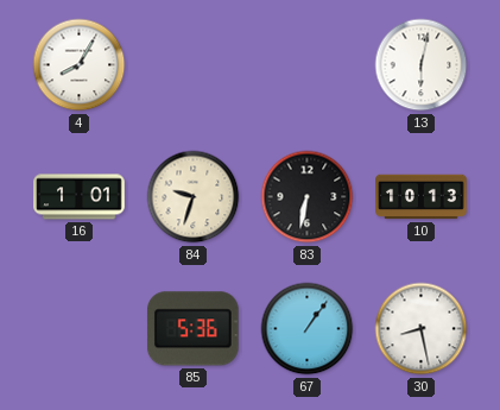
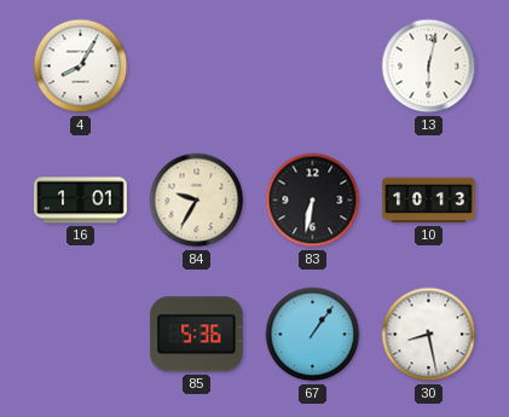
84: 9:33 -> 9:35 (197, 201)
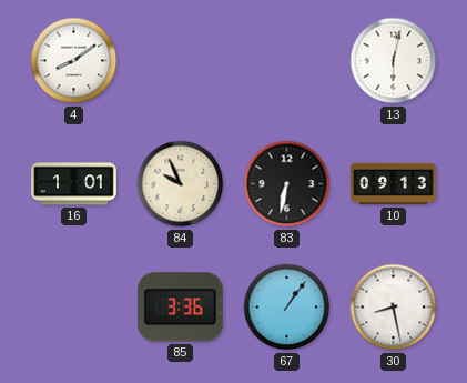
4: 8:05 -> 8:09 (74, 61)
84: 9:35 -> 9:56 (181, 184)
10: 10:13 -> 09:13 (394, 184)
85: 5:36 -> 3:36 (180, 308)
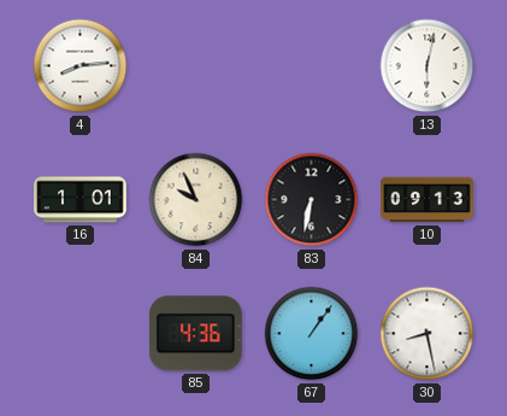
4: 8:09 -> 8:14 (81, 66)
85: 3:36 -> 4:36 (195, 334)
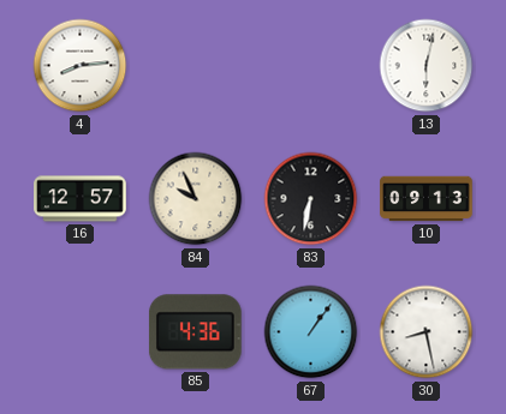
16: 1:01 -> 12:57 (81, 199)
